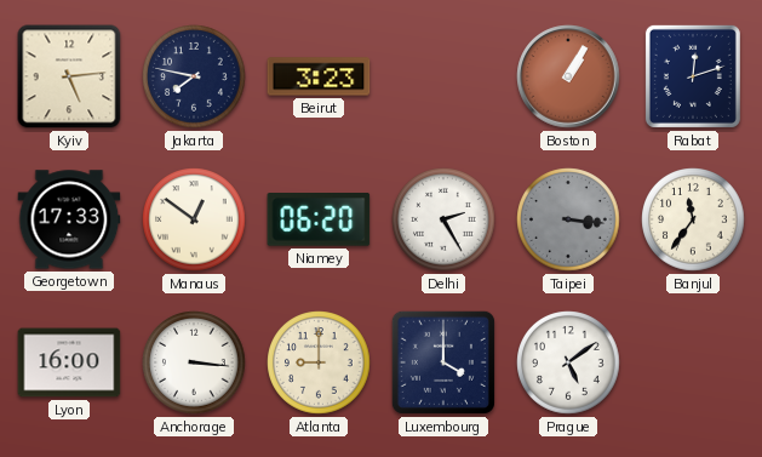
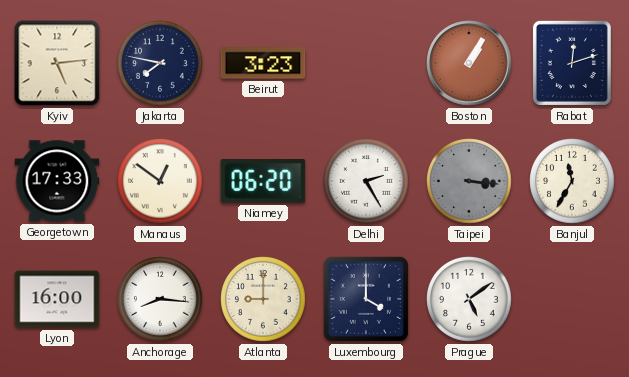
Banjul: 11:36 -> 11:35 (572, 181)
Anchorage: 3:16 -> 8:16 (160, 299)
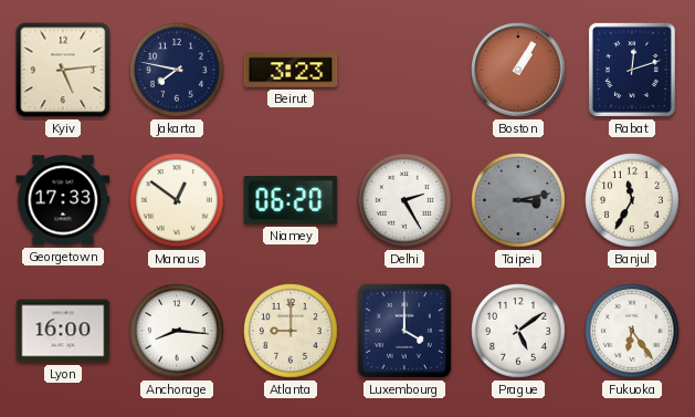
Taipei: 3:16 -> 3:13 (518, 200)
Fukuoka: none -> 6:24 (632, 331)
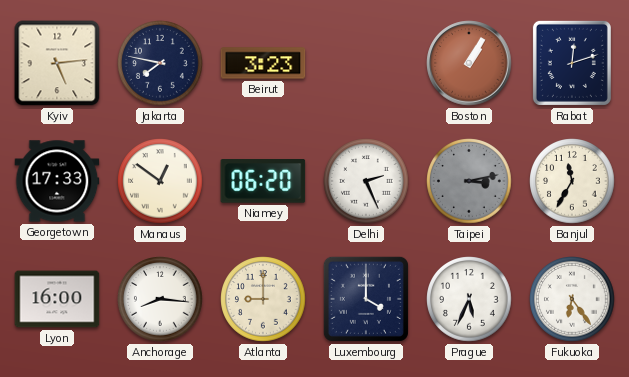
Delhi: 2:25 -> 2:26 (366, 181)
Prague: 5:09 -> 5:34 (469, 299)
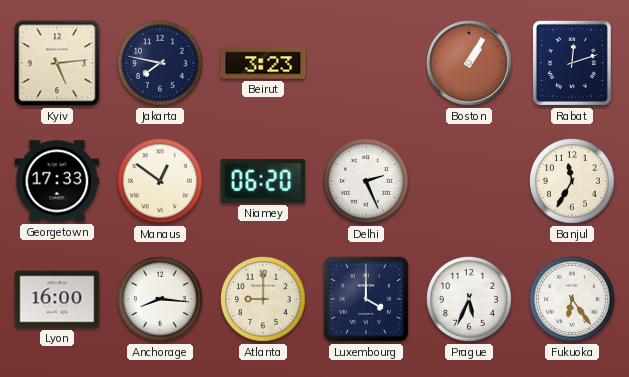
Taipei: 3:13 -> none (469, 181)
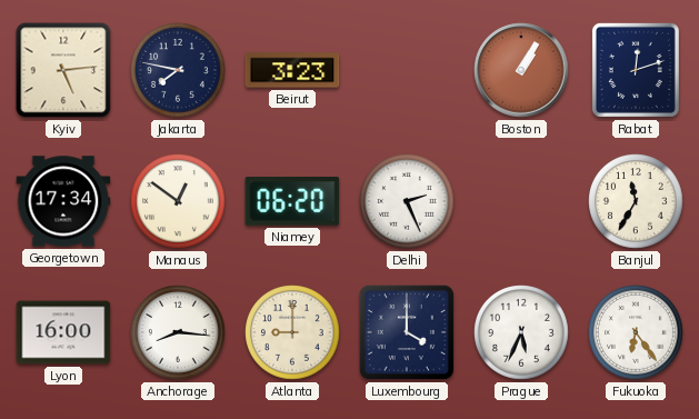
Georgetown: 17:33 -> 17:34 (63, 201)
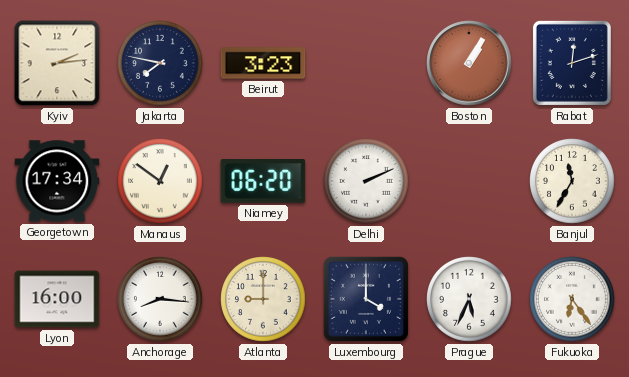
Kyiv: 5:14 -> 2:14 (57, 63)
Delhi: 2:26 -> 2:11 (366, 181)
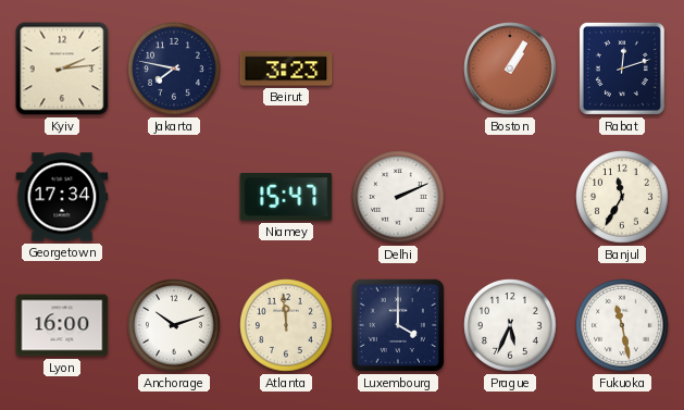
Manaus: 12:51 -> none (160, 181)
Niamey: 06:20 -> 15:47 (286, 197)
Anchorage: 8:16 -> 10:12 (174, 325)
Atlanta: 9:00 -> 11:59 (286, 325)
Fukuoka: 6:24 -> 11:28 (622, 325)
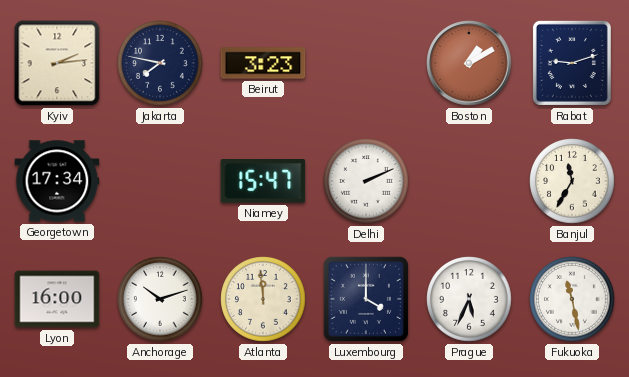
Boston: 1:05 -> 1:10 (469, 63)
Rabat: 12:12 -> 9:12 (572, 63)
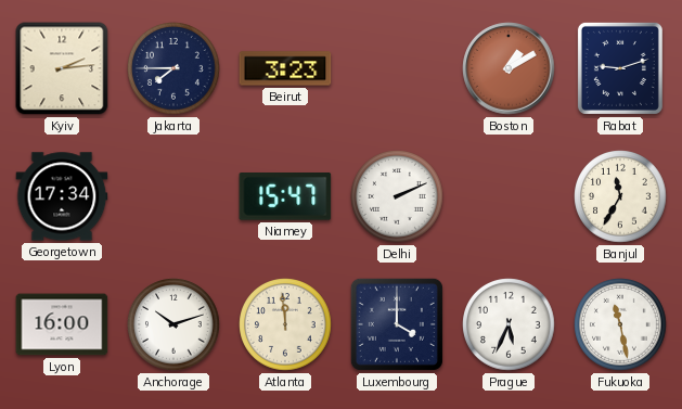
Jakarta: 7:47 -> 7:45 (173, 68)
